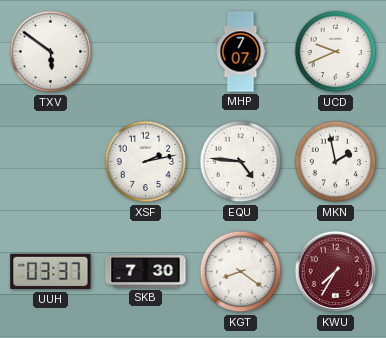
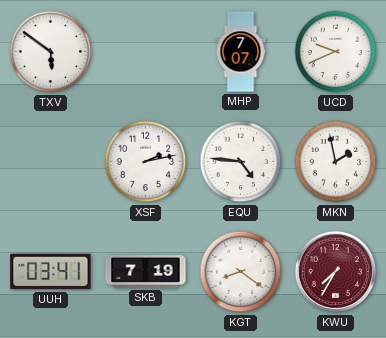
UUH: 03:37 -> 03:41 (51, 272)
SKB: 7:30 -> 7:19 (146, 272)
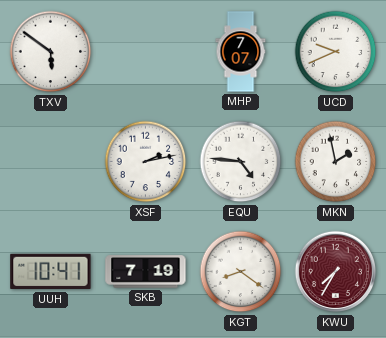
UUH: 03:41 -> 10:41 (51, 272)
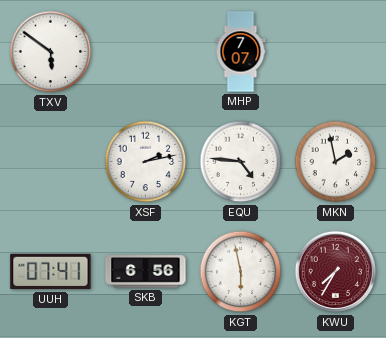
UCD: 9:41 -> none (336, 52)
UUH: 10:41 -> 07:41 (51, 272)
SKB: 7:19 -> 6:56 (146, 272)
KGT: 8:21 -> 5:58 (241, 272)
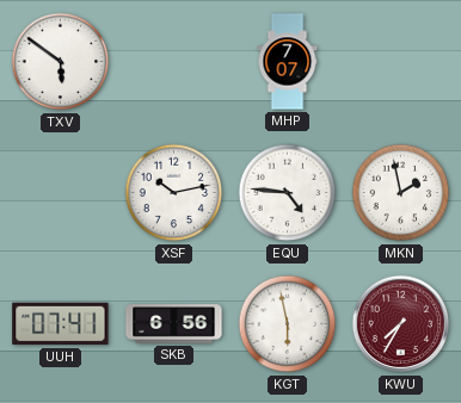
XSF: 2:13 -> 10:13 (174, 193)
